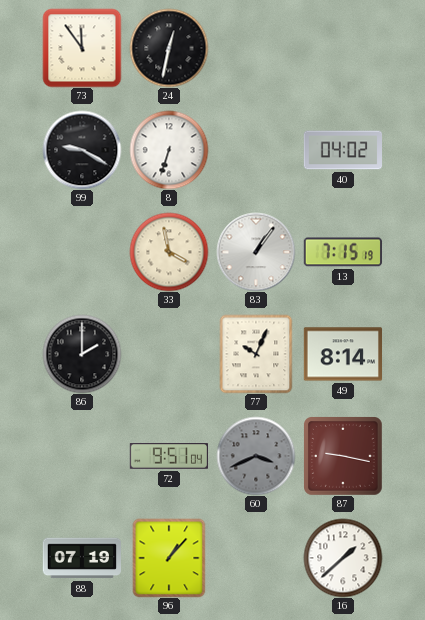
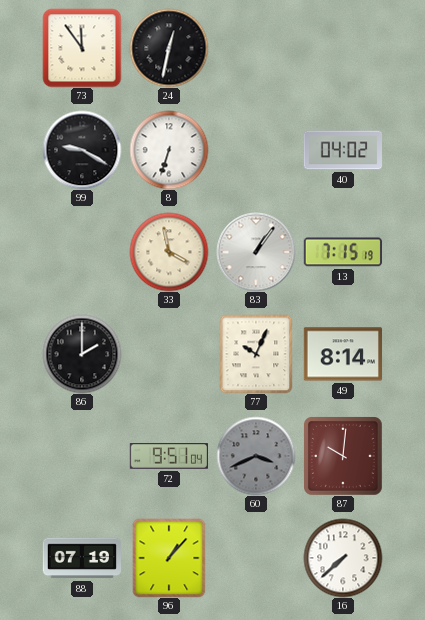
87: 9:17 -> 10:01 (343, 456)
16: 1:38 -> 7:38 (343, 558)
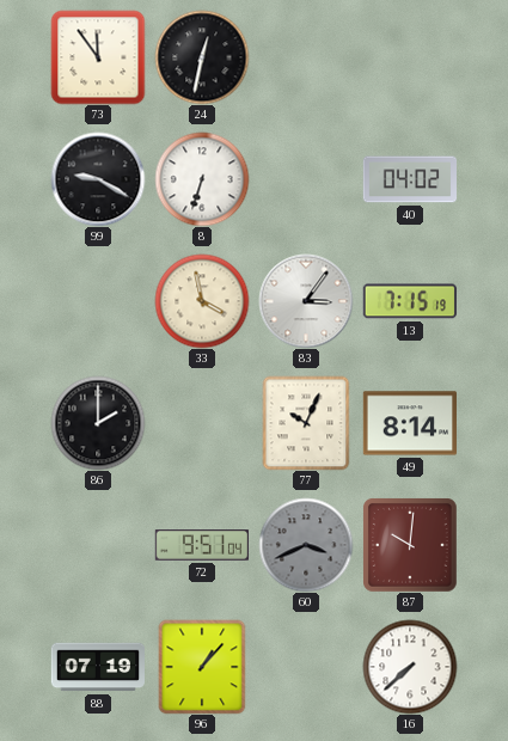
83: 1:06 -> 3:06 (306, 301)
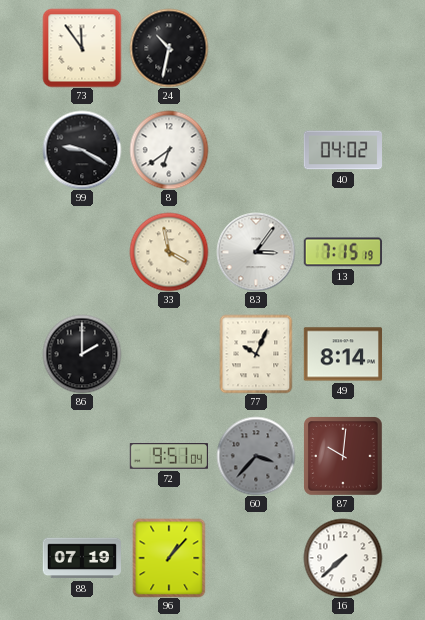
24: 12:32 -> 10:32 (169, 48)
8: 6:33 -> 6:39 (169, 150)
60: 3:41 -> 3:37 (256, 456)
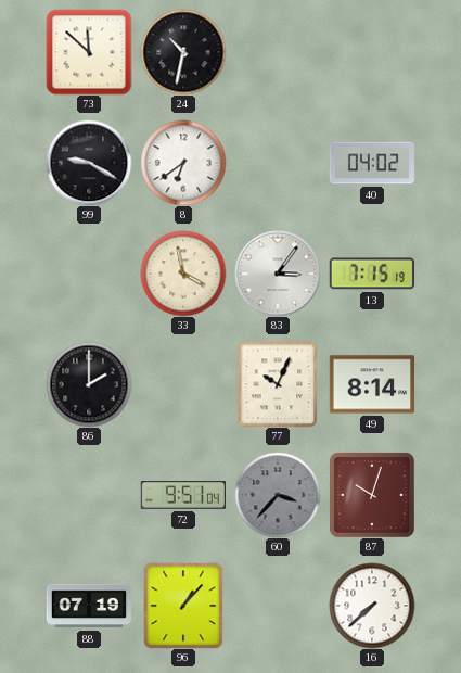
73: 11:54 -> 11:52 (89, 52)
87: 10:01 -> 10:03 (372, 495)
